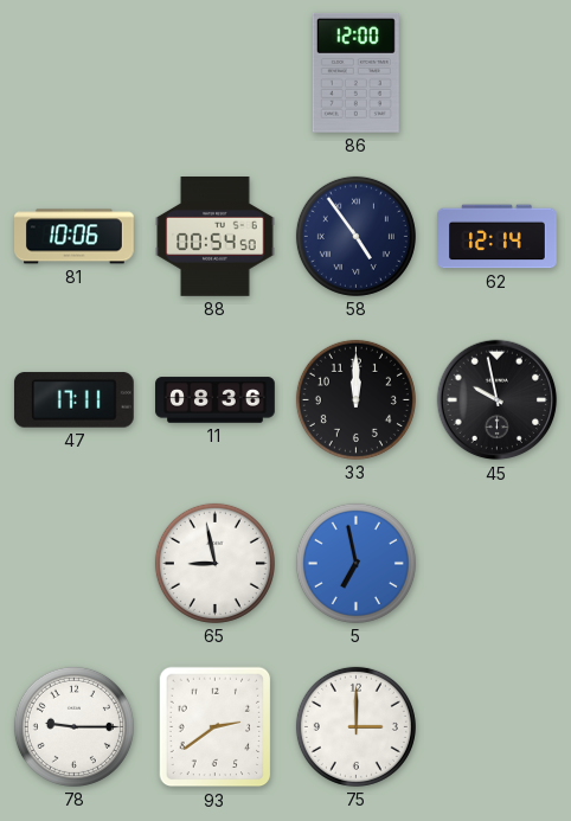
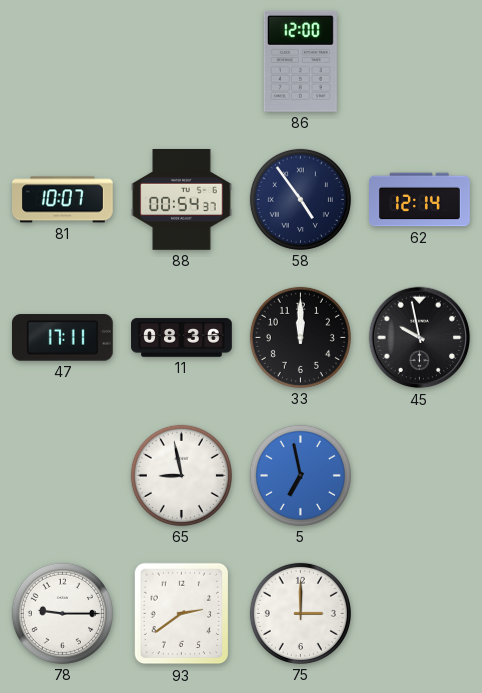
81: 10:06 -> 10:07 (63, 200)
88: 00:54:50 -> 00:54:37 (182, 200)
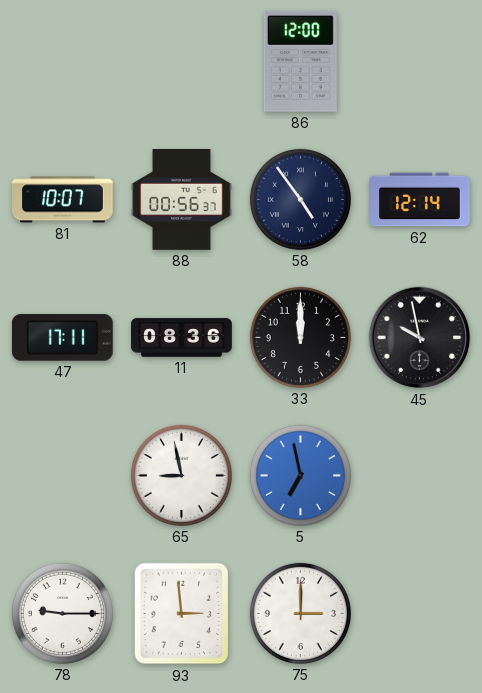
88: 00:54 -> 00:56 (182, 200)
93: 2:39 -> 2:59 (182, 614)
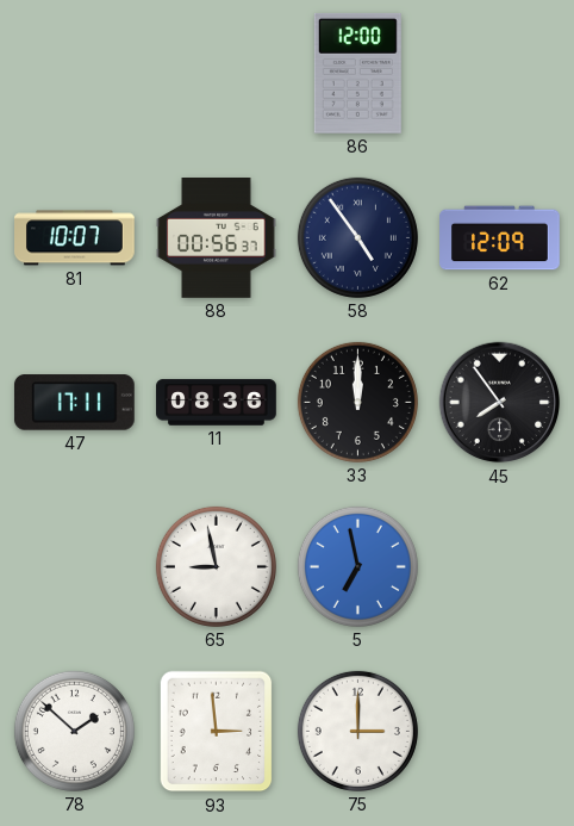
62: 12:14 -> 12:09 (500, 238)
45: 9:58 -> 7:54 (500, 403)
78: 9:15 -> 1:52 (74, 731)
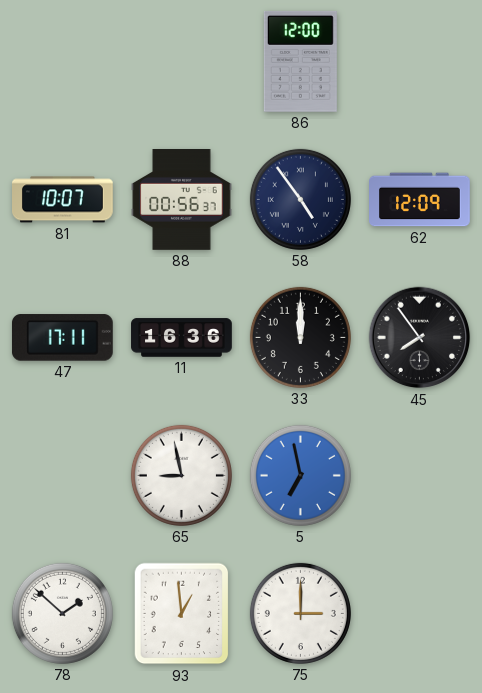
11: 08:36 -> 16:36 (182, 338)
93: 2:59 -> 12:59 (182, 614)
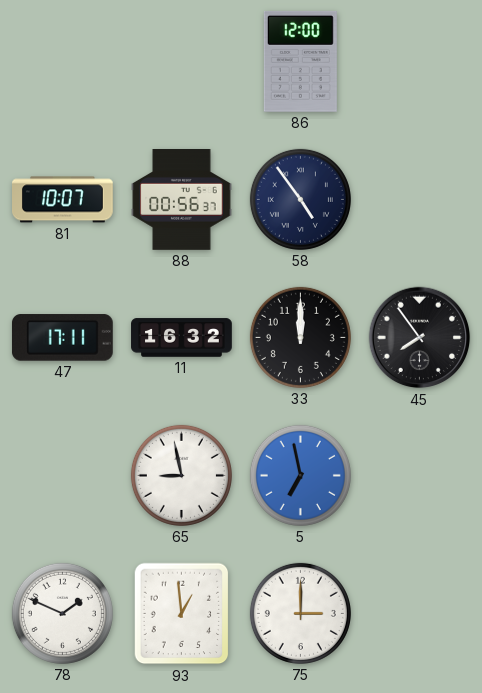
62: 12:09 -> none (420, 200)
11: 16:36 -> 16:32 (182, 338)
78: 1:52 -> 1:49 (62, 613)
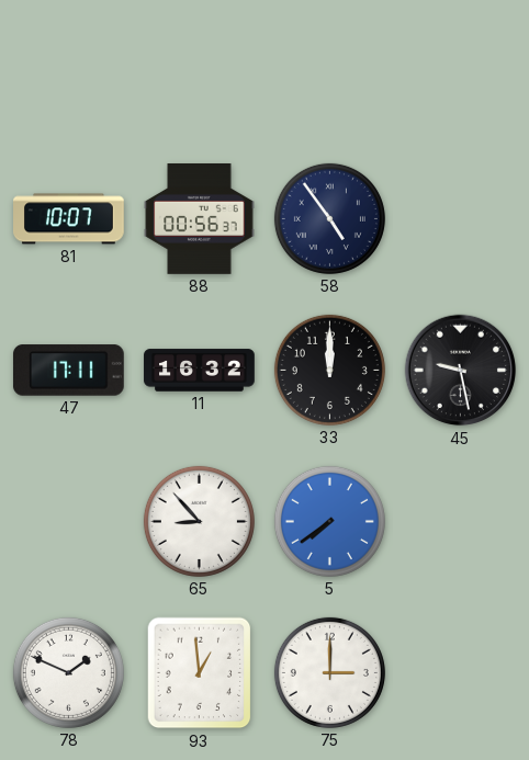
86: 12:00 -> none (300, 61)
45: 7:54 -> 9:28 (461, 371)
65: 8:58 -> 8:53 (199, 521)
5: 6:58 -> 7:39 (329, 521)
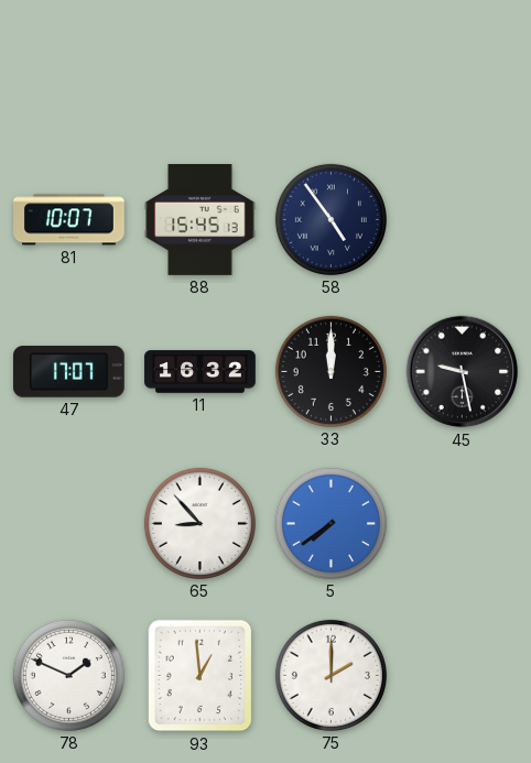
88: 00:56 -> 15:45 (201, 220)
47: 17:11 -> 17:07 (68, 372)
75: 3:00 -> 2:00 (330, 675)
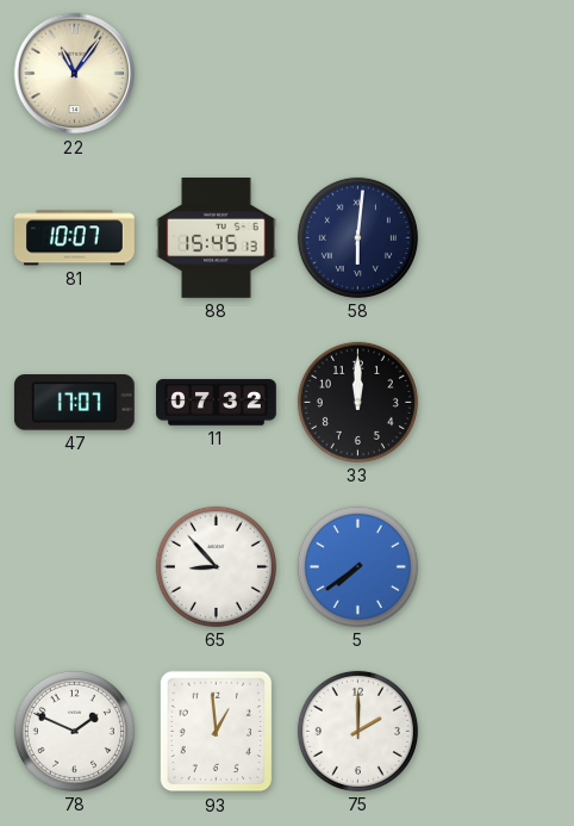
22: none -> 11:06 (75, 74)
58: 4:54 -> 6:01 (357, 237)
11: 16:32 -> 07:32 (217, 403)
45: 9:28 -> none (463, 372)
